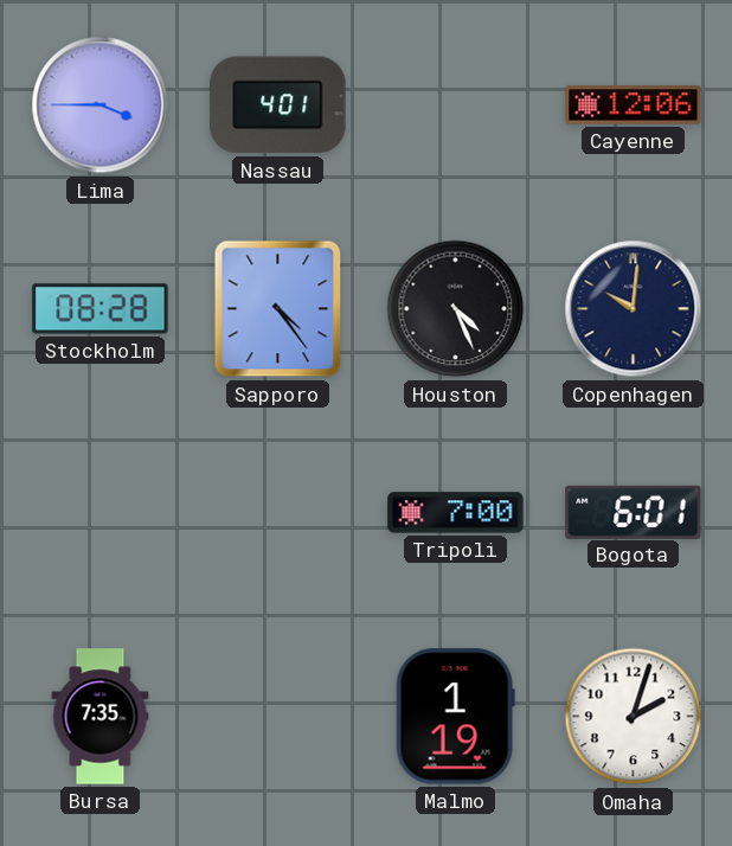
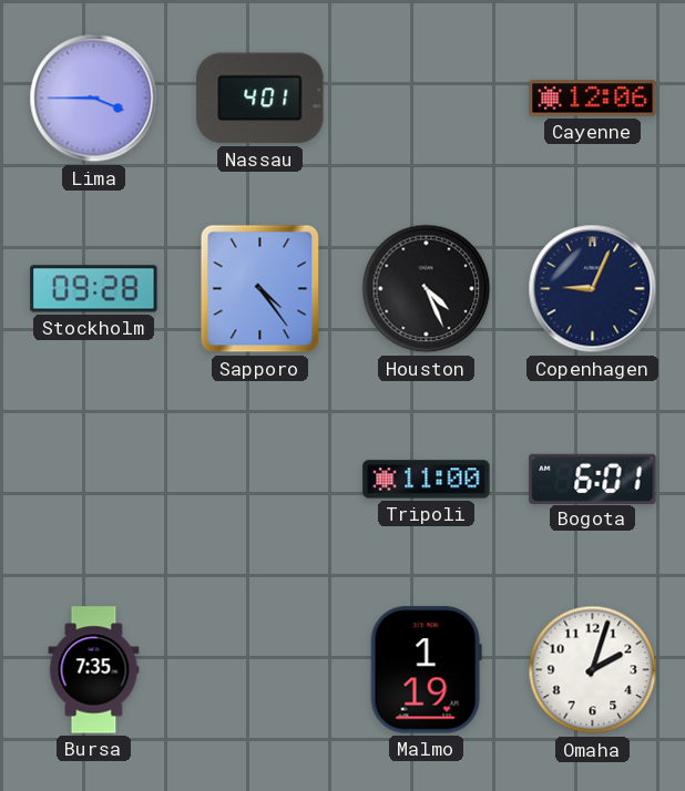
Stockholm: 08:28 -> 09:28 (94, 289)
Copenhagen: 10:01 -> 9:04 (593, 289)
Tripoli: 7:00 -> 11:00 (427, 480)
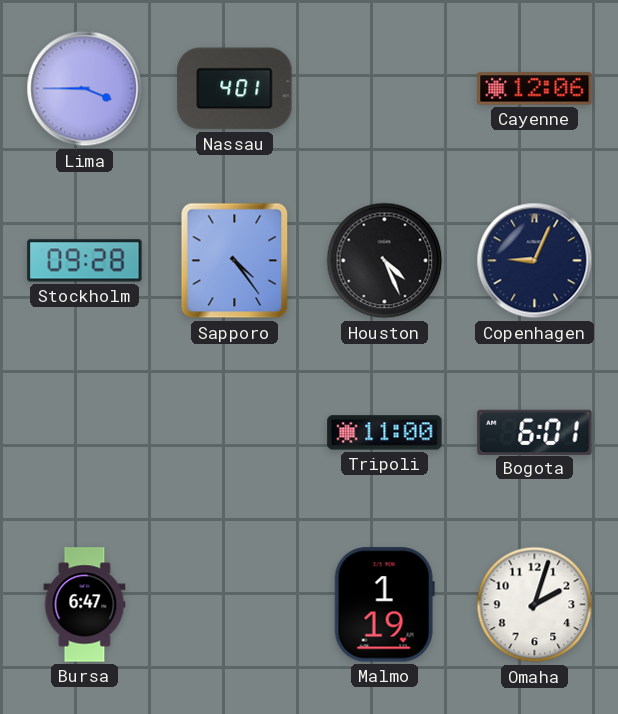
Bursa: 7:35 -> 6:47 (85, 605)
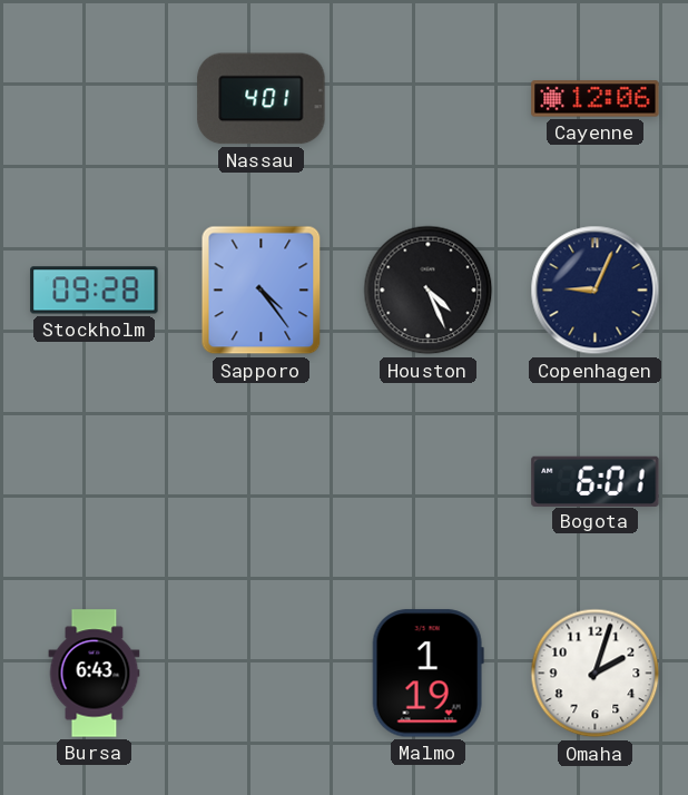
Lima: 3:45 -> none (85, 89)
Tripoli: 11:00 -> none (385, 433)
Bursa: 6:47 -> 6:43 (95, 674)
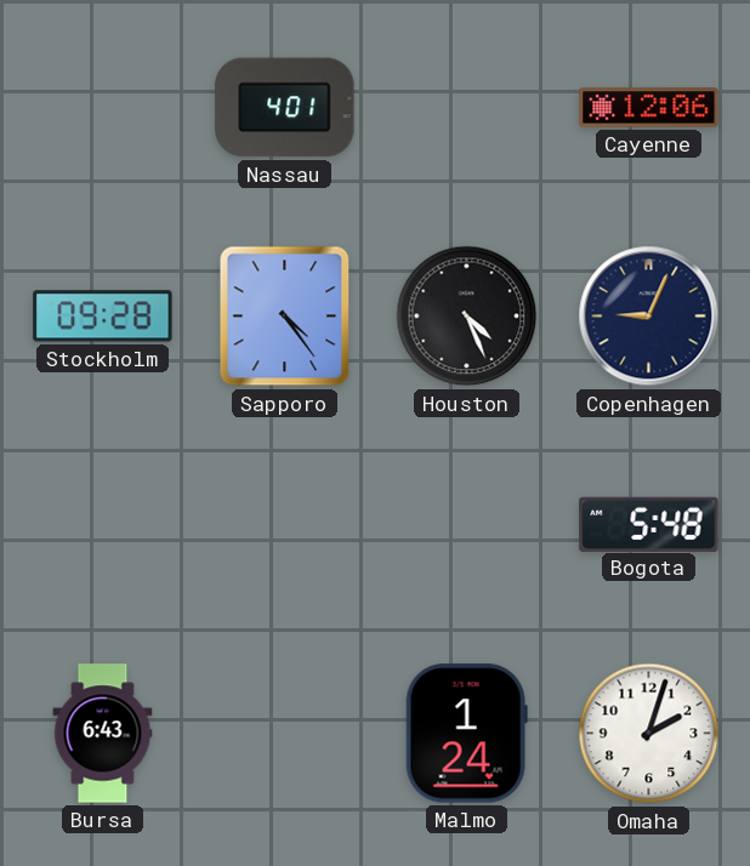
Bogota: 6:01 -> 5:48 (649, 524)
Malmo: 1:19 -> 1:24 (466, 734)
